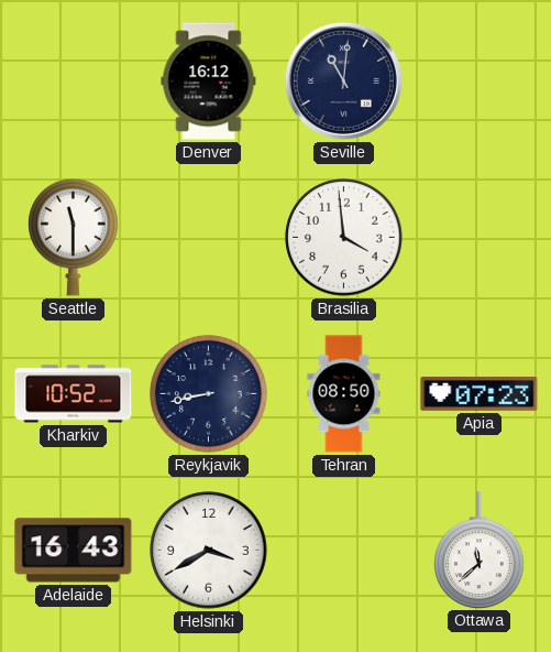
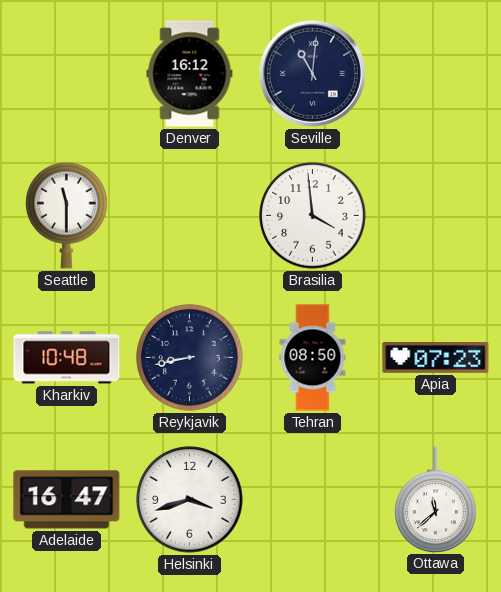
Kharkiv: 10:52 -> 10:48 (67, 358)
Adelaide: 16:43 -> 16:47 (67, 500)
Helsinki: 3:40 -> 3:42 (190, 500)
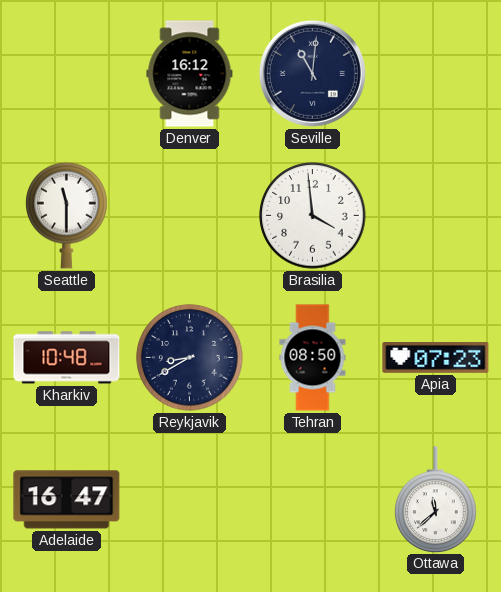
Reykjavik: 8:43 -> 8:40 (190, 358)
Helsinki: 3:42 -> none (190, 500)
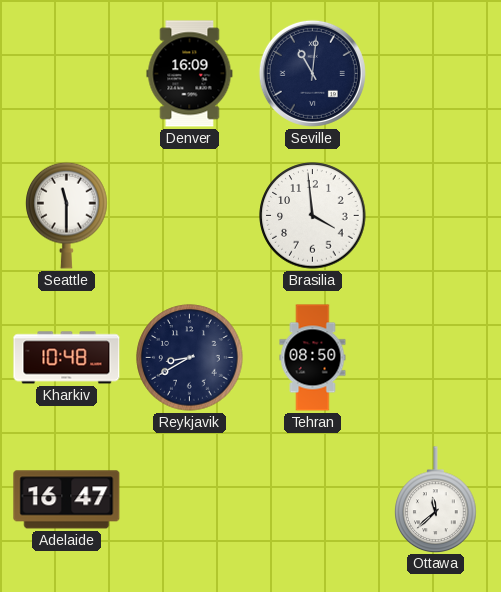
Denver: 16:12 -> 16:09 (190, 74)
Apia: 07:23 -> none (436, 358)
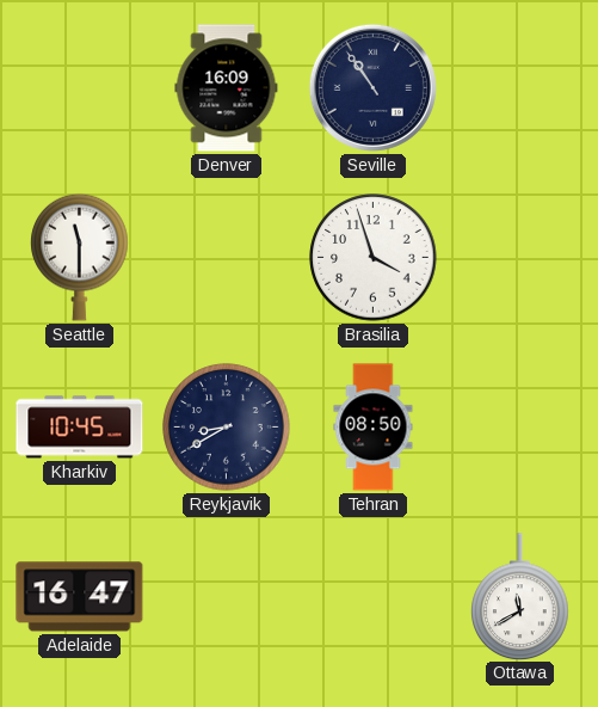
Seville: 11:01 -> 10:54 (372, 87)
Brasilia: 3:59 -> 3:57 (374, 258)
Kharkiv: 10:48 -> 10:45 (80, 428)
Ottawa: 11:38 -> 11:40 (520, 596)
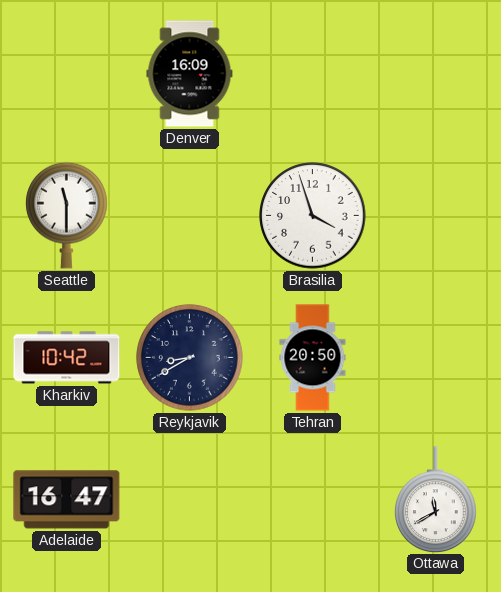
Seville: 10:54 -> none (372, 87)
Kharkiv: 10:45 -> 10:42 (67, 358)
Tehran: 08:50 -> 20:50 (313, 358)
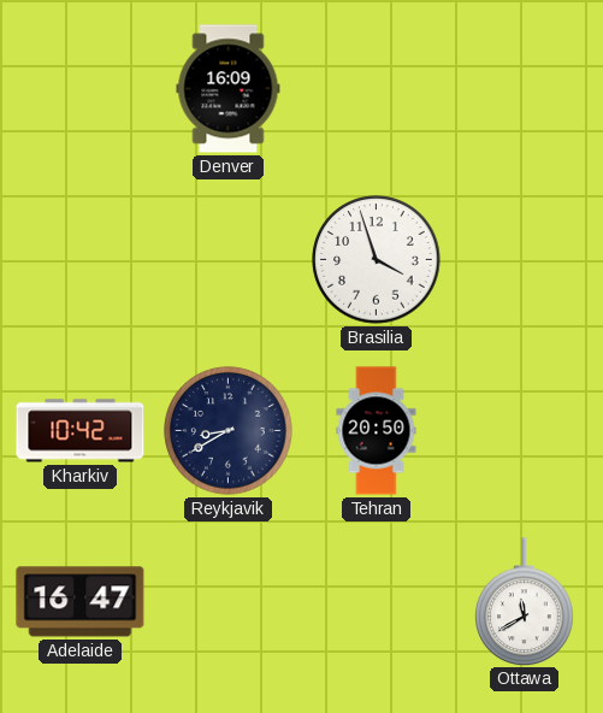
Seattle: 11:30 -> none (67, 215)
